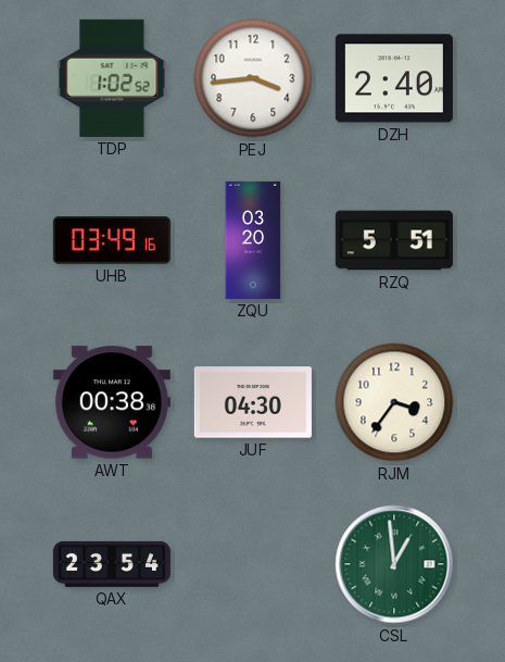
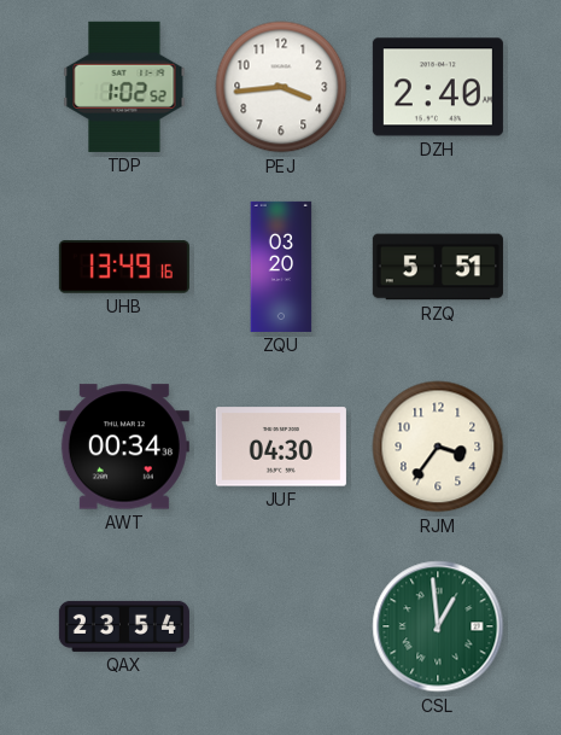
UHB: 03:49 -> 13:49 (124, 267)
AWT: 00:38 -> 00:34 (124, 447)
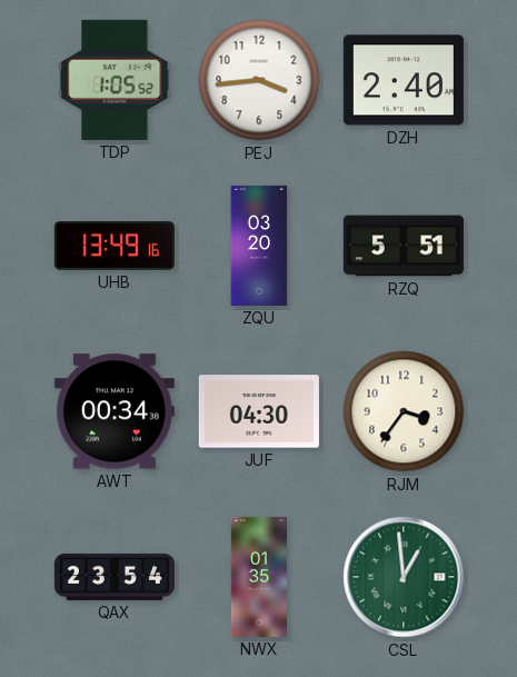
TDP: 1:02 -> 1:05 (115, 80)
NWX: none -> 01:35 (259, 577)
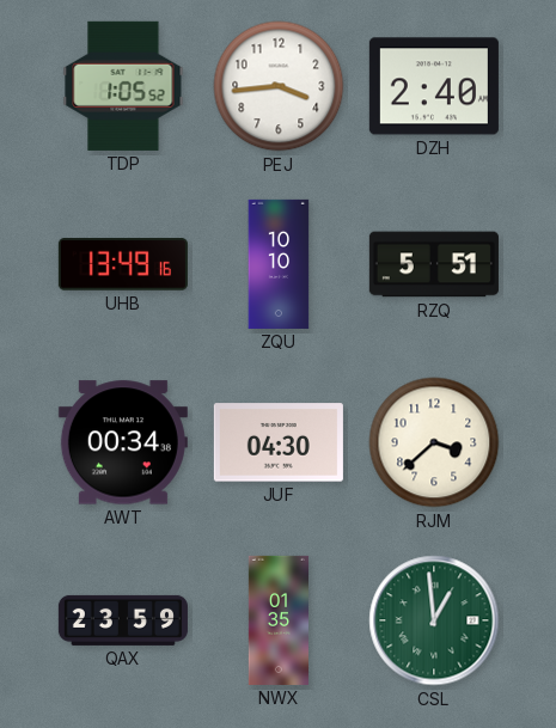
ZQU: 03:20 -> 10:10 (279, 264)
RJM: 3:36 -> 3:38 (434, 442)
QAX: 23:54 -> 23:59 (123, 620)
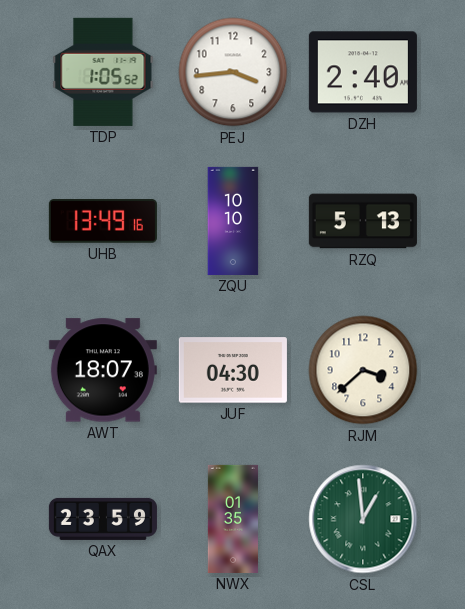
RZQ: 5:51 -> 5:13 (363, 221)
AWT: 00:34 -> 18:07 (103, 370)
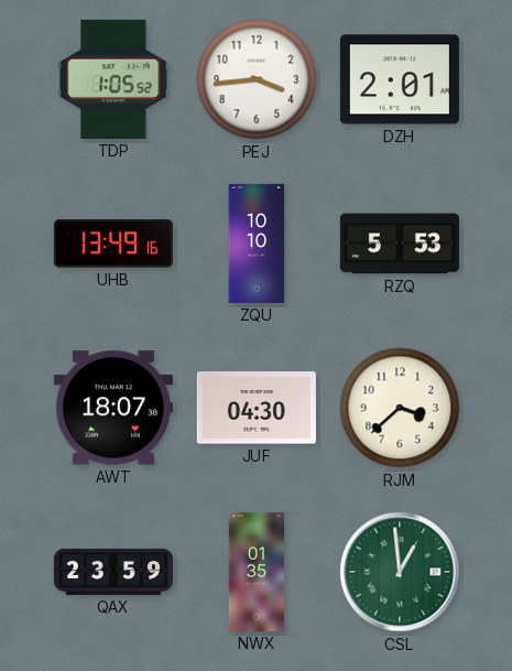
DZH: 2:40 -> 2:01 (400, 79)
RZQ: 5:13 -> 5:53 (400, 243)
